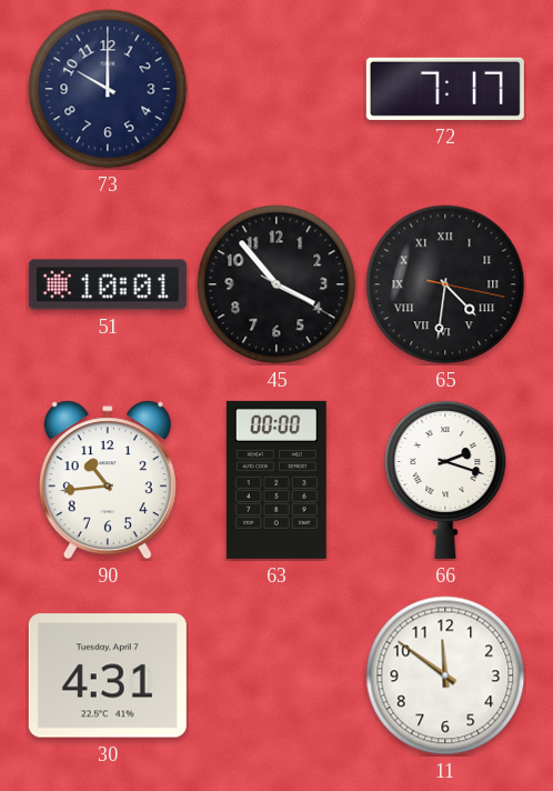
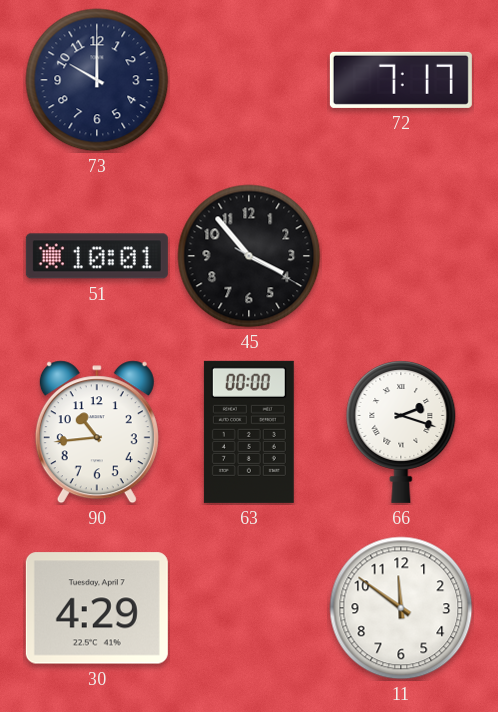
65: 4:31 -> none (445, 284)
30: 4:31 -> 4:29 (97, 608)
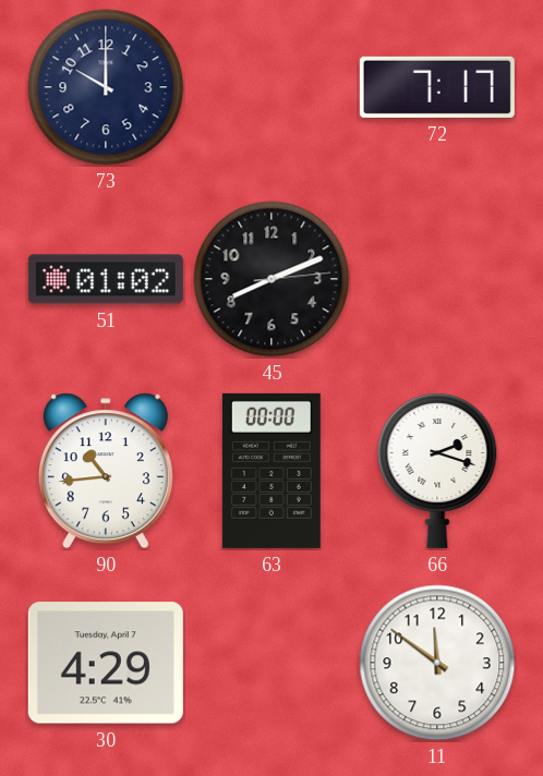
51: 10:01 -> 01:02 (106, 279)
45: 3:53 -> 8:11 (271, 279)
